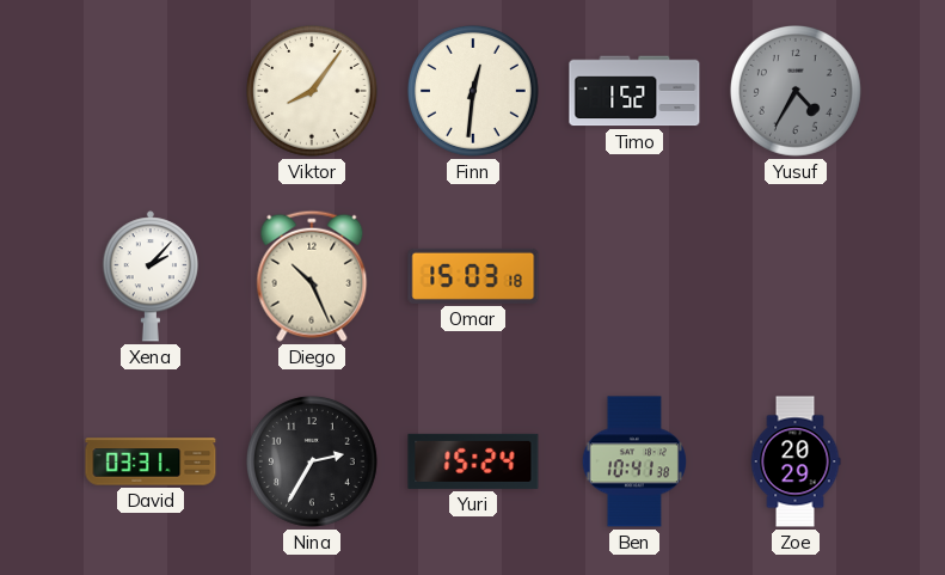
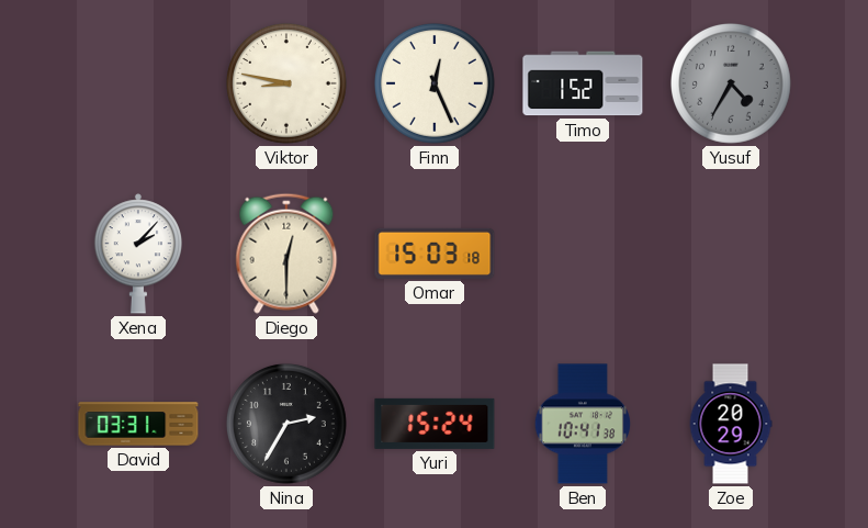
Viktor: 8:06 -> 8:47 (286, 83)
Finn: 12:31 -> 12:26 (435, 83)
Diego: 10:26 -> 12:30 (286, 254)
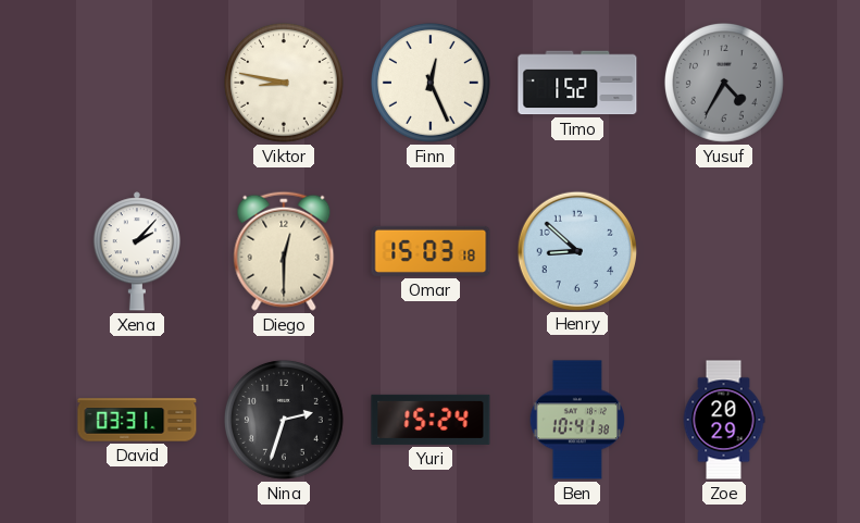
Henry: none -> 8:52 (576, 250)
Nina: 2:35 -> 2:33 (284, 420)
